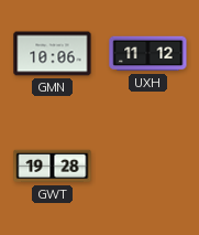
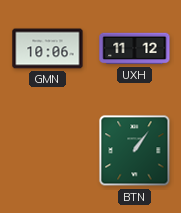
GWT: 19:28 -> none (53, 167)
BTN: none -> 1:06 (135, 151)
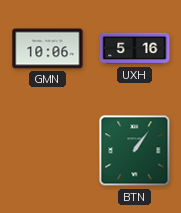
UXH: 11:12 -> 5:16 (135, 49)
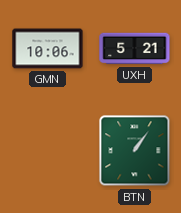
UXH: 5:16 -> 5:21 (135, 49)
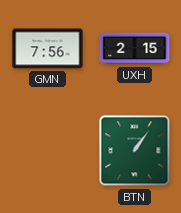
GMN: 10:06 -> 7:56 (48, 49)
UXH: 5:21 -> 2:15 (135, 49)
